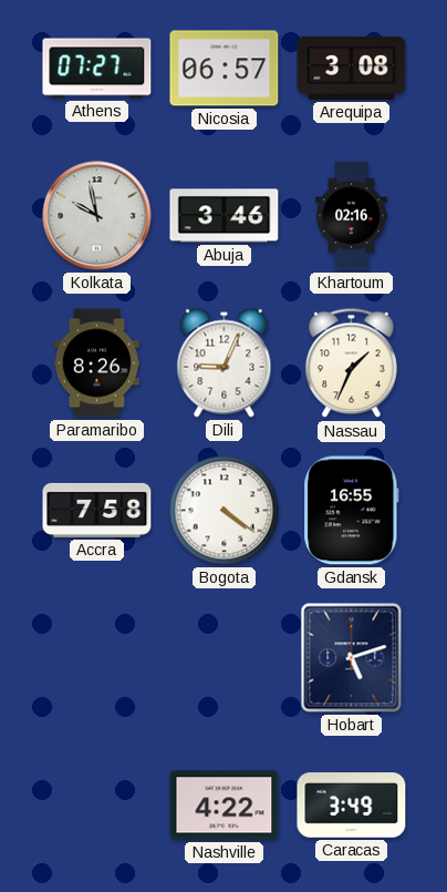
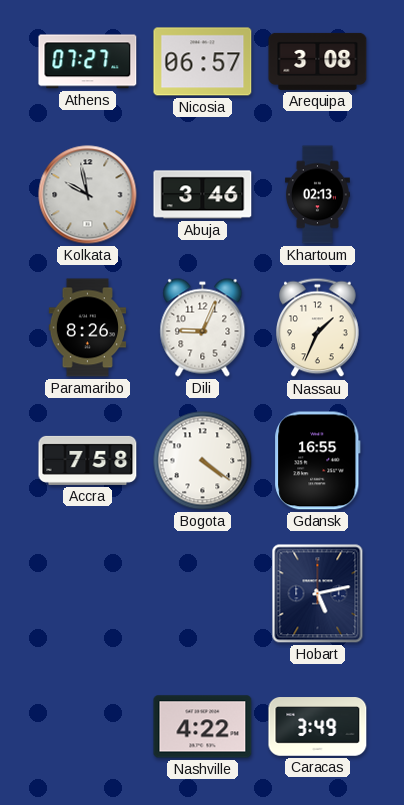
Khartoum: 02:16 -> 02:13 (318, 195)
Hobart: 5:12 -> 5:13 (318, 594)
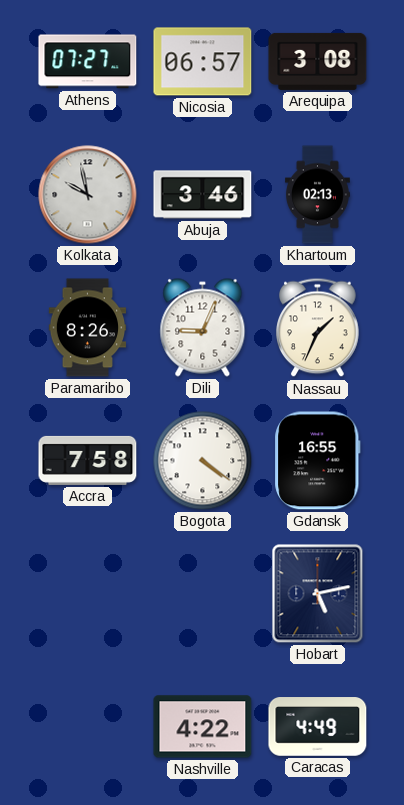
Caracas: 3:49 -> 4:49 (318, 727)
